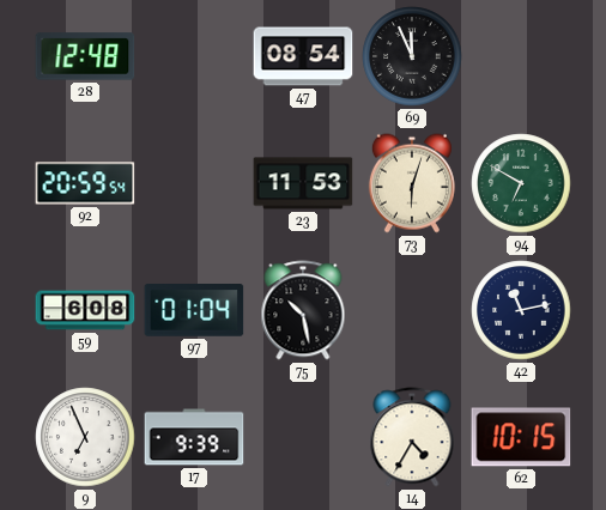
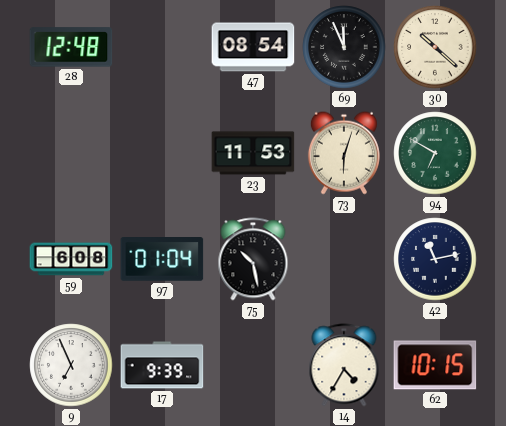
30: none -> 10:22 (435, 47)
92: 20:59 -> none (85, 183)
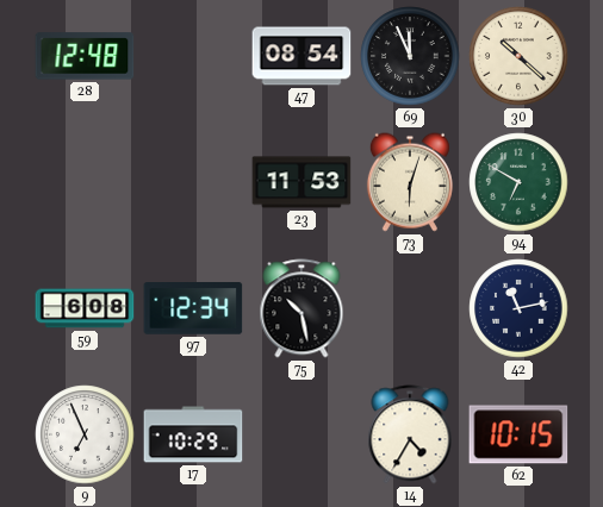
97: 01:04 -> 12:34 (193, 309)
17: 9:39 -> 10:29 (193, 434)
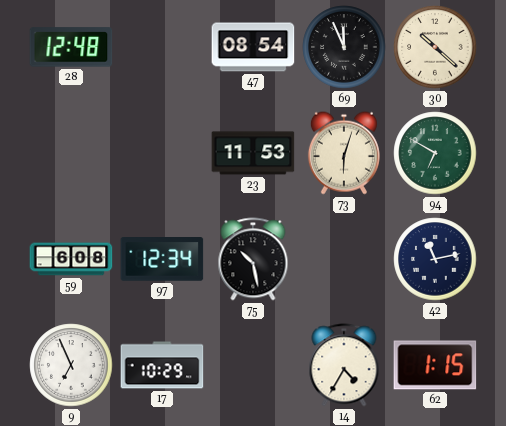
62: 10:15 -> 1:15 (435, 365)
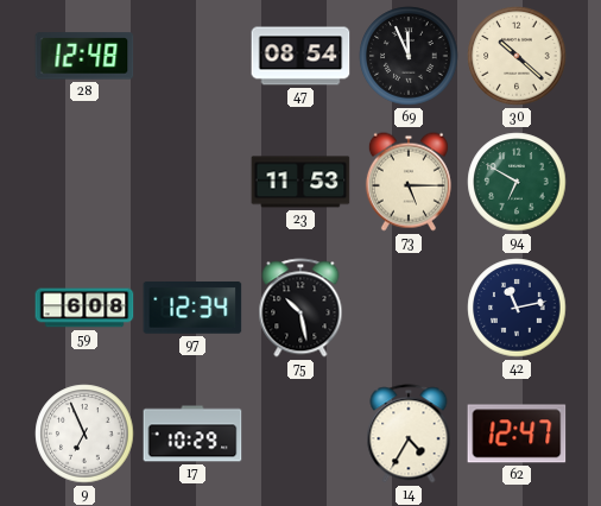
73: 6:03 -> 5:15 (409, 182)
62: 1:15 -> 12:47 (517, 434)
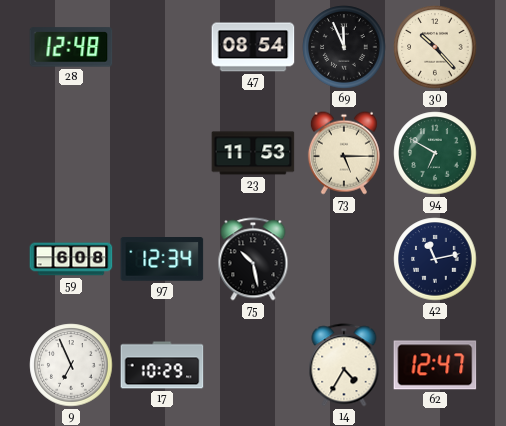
30: 10:22 -> 10:23 (435, 47)
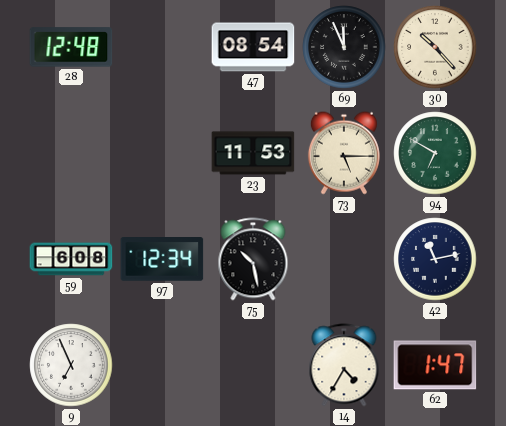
17: 10:29 -> none (162, 365)
62: 12:47 -> 1:47 (435, 365)
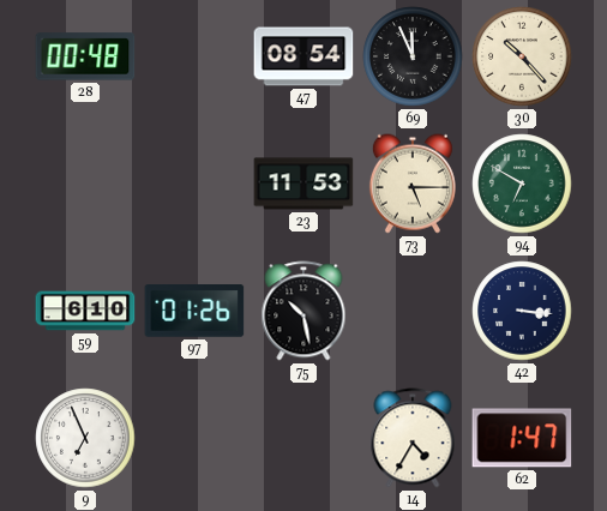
28: 12:48 -> 00:48 (85, 56)
59: 6:08 -> 6:10 (85, 311)
97: 12:34 -> 01:26 (194, 312)
42: 11:13 -> 3:16 (522, 311)
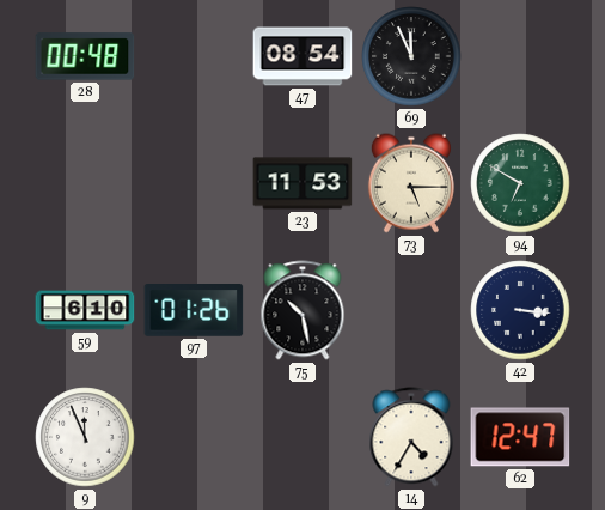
30: 10:23 -> none (522, 56)
9: 6:56 -> 11:56 (85, 437)
62: 1:47 -> 12:47 (520, 437)
